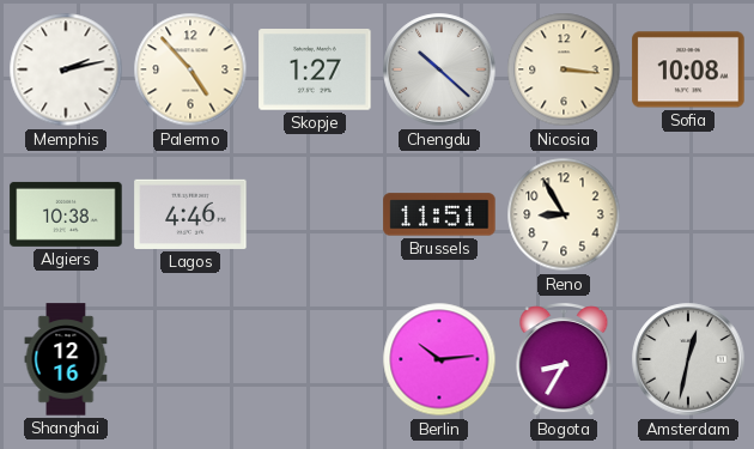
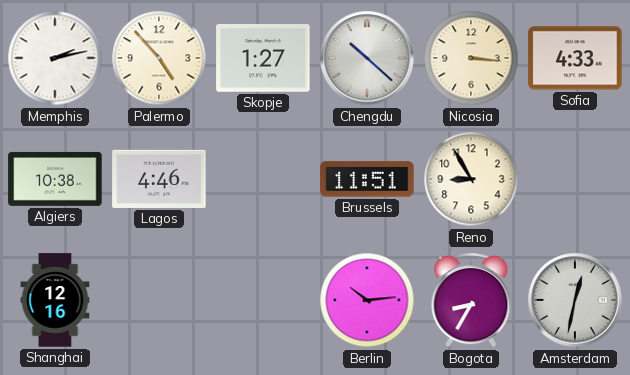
Sofia: 10:08 -> 4:33 (575, 58)
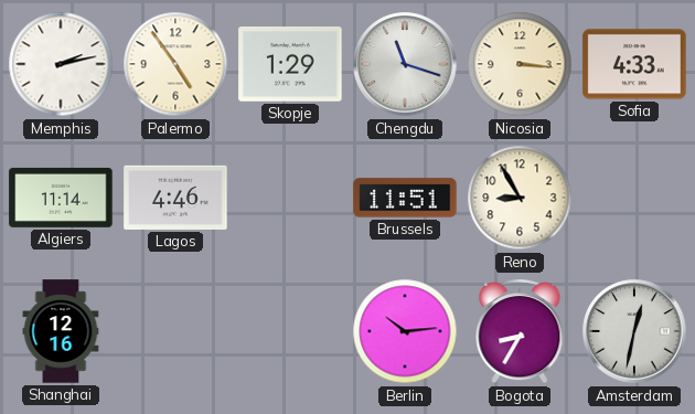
Palermo: 4:53 -> 4:54 (175, 64)
Skopje: 1:27 -> 1:29 (290, 65)
Chengdu: 10:22 -> 11:18 (405, 64)
Algiers: 10:38 -> 11:14 (61, 198)
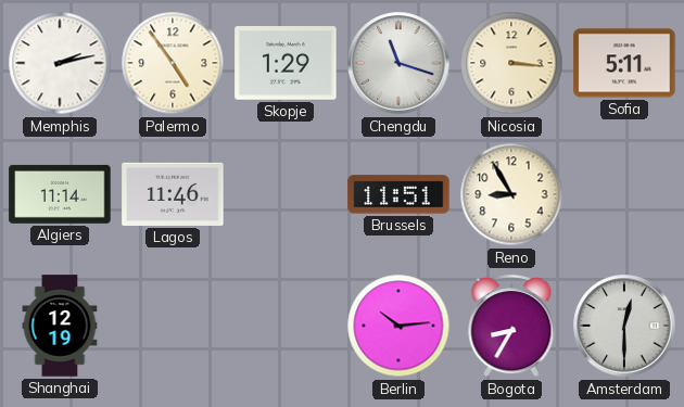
Sofia: 4:33 -> 5:11 (624, 63)
Lagos: 4:46 -> 11:46 (173, 194)
Shanghai: 12:16 -> 12:19 (60, 326)
Amsterdam: 12:32 -> 12:30 (624, 326)
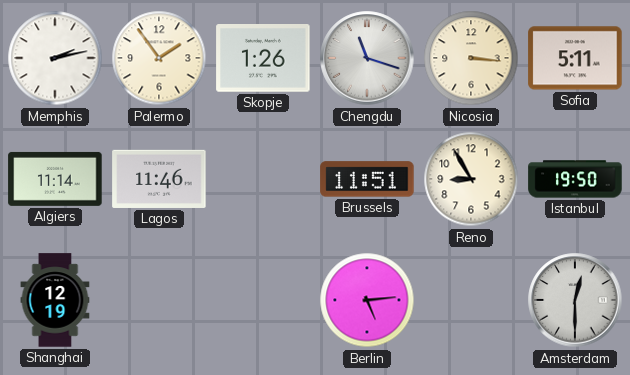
Palermo: 4:54 -> 1:54 (159, 58)
Skopje: 1:29 -> 1:26 (263, 59)
Istanbul: none -> 19:50 (575, 179)
Berlin: 10:14 -> 5:14 (367, 300)
Bogota: 8:35 -> none (511, 327)
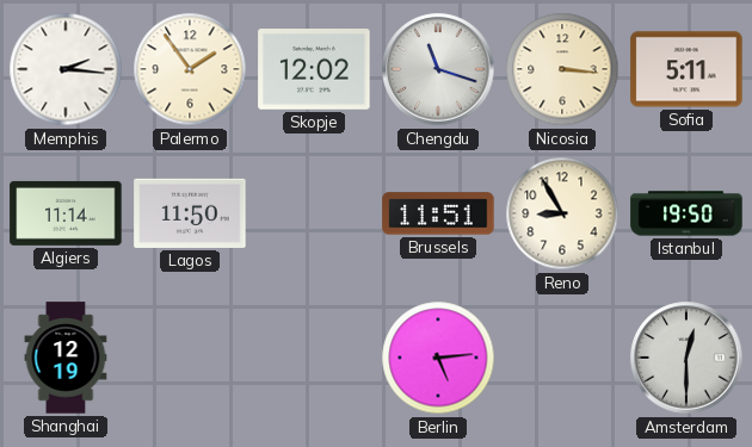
Memphis: 2:13 -> 2:16 (66, 69)
Skopje: 1:26 -> 12:02 (314, 70)
Lagos: 11:46 -> 11:50 (190, 213)
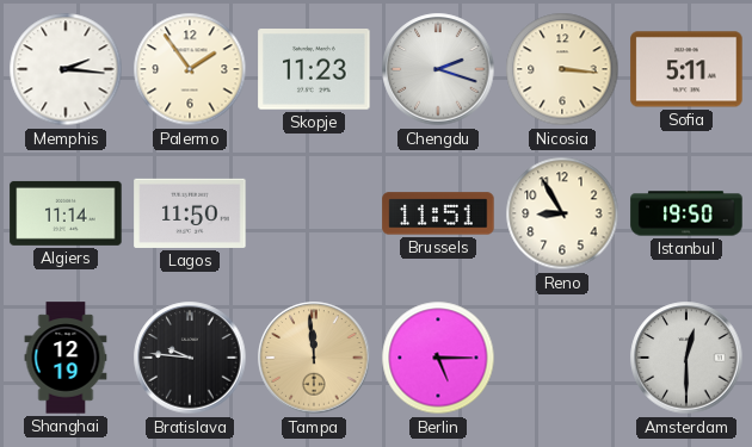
Skopje: 12:02 -> 11:23 (314, 70)
Chengdu: 11:18 -> 2:18 (438, 69)
Bratislava: none -> 9:46 (190, 358)
Tampa: none -> 11:59 (314, 358)
Berlin: 5:14 -> 5:15 (438, 358)
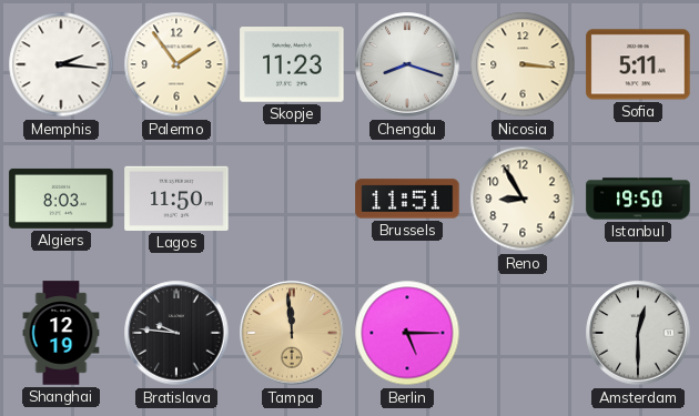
Chengdu: 2:18 -> 8:18 (407, 64)
Algiers: 11:14 -> 8:03 (61, 199)
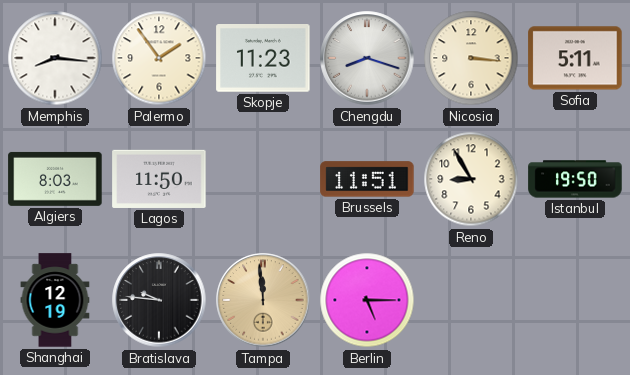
Memphis: 2:16 -> 8:16 (55, 58)
Amsterdam: 12:30 -> none (638, 333)
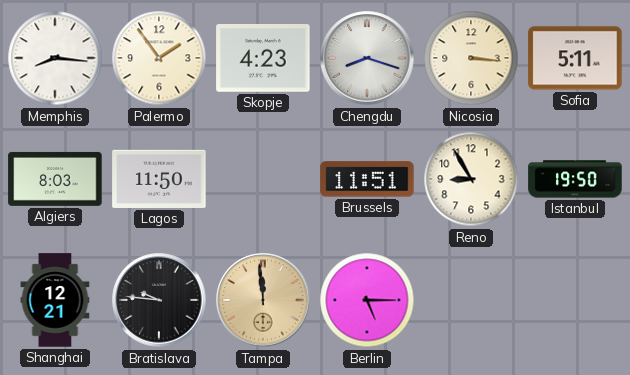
Skopje: 11:23 -> 4:23 (263, 59)
Shanghai: 12:19 -> 12:21 (55, 300)
